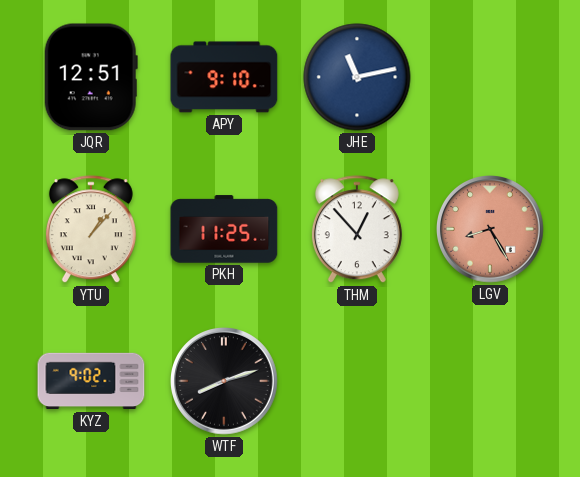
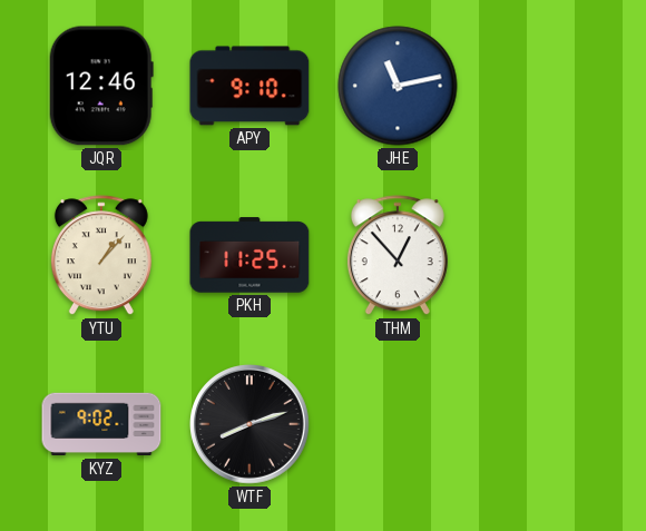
JQR: 12:51 -> 12:46 (101, 86)
LGV: 8:25 -> none (491, 230)
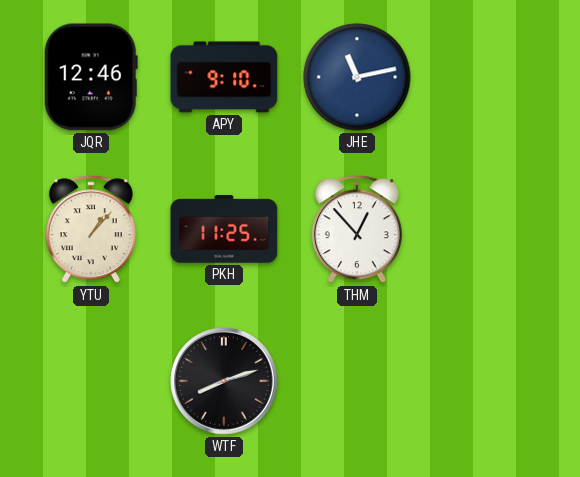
KYZ: 9:02 -> none (101, 424)
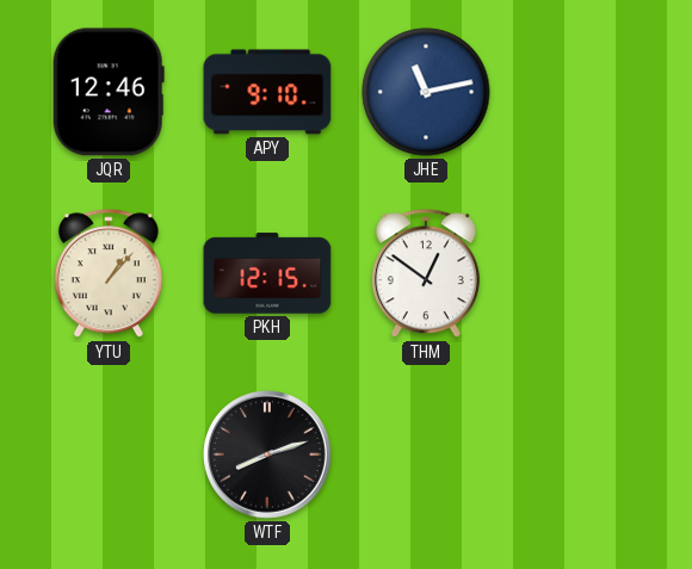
PKH: 11:25 -> 12:15 (267, 273)
THM: 12:53 -> 12:51 (426, 274)
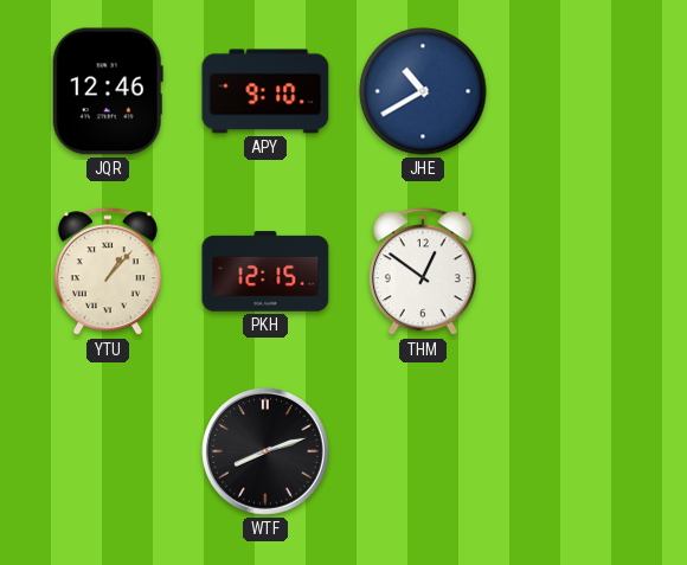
JHE: 11:13 -> 10:40 (423, 91)
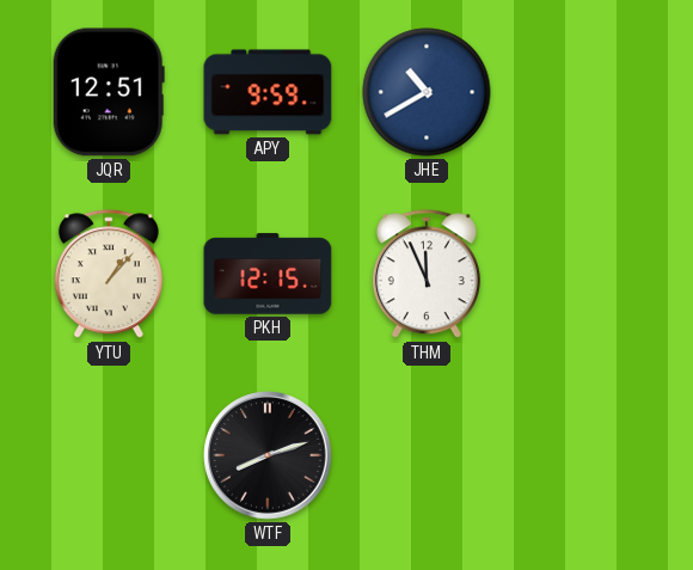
JQR: 12:46 -> 12:51 (109, 92)
APY: 9:10 -> 9:59 (268, 92)
THM: 12:51 -> 11:56 (427, 275)
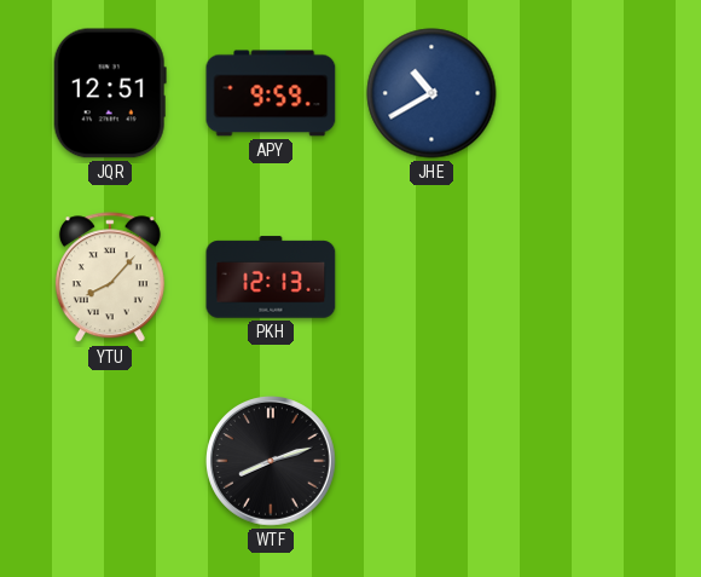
YTU: 1:07 -> 8:07 (110, 278)
PKH: 12:15 -> 12:13 (271, 277)
THM: 11:56 -> none (427, 275)
